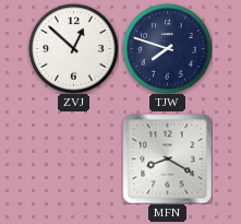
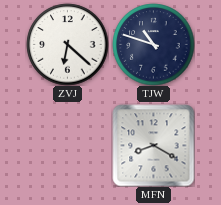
ZVJ: 12:52 -> 6:22 (67, 44)
TJW: 7:48 -> 10:48 (153, 44)
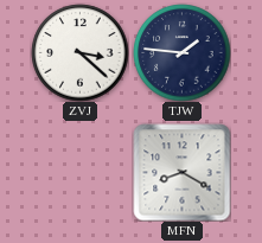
ZVJ: 6:22 -> 3:22 (79, 52)
TJW: 10:48 -> 1:46 (181, 52)
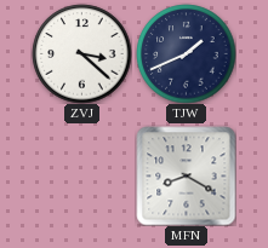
TJW: 1:46 -> 1:41 (186, 53)
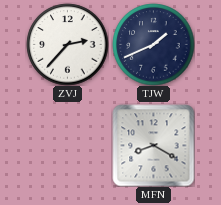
ZVJ: 3:22 -> 2:37 (67, 44)
